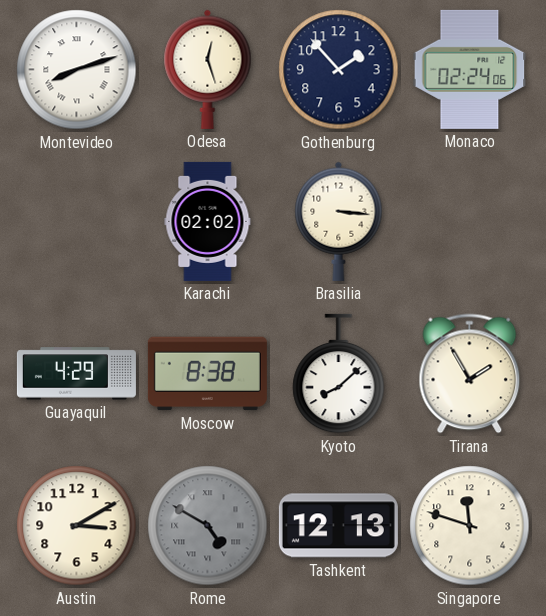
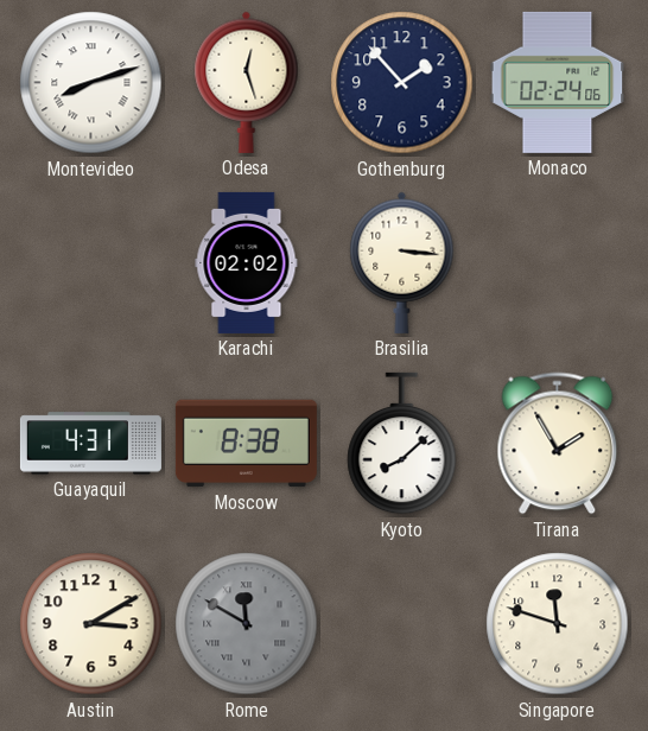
Guayaquil: 4:29 -> 4:31 (90, 444)
Rome: 4:50 -> 11:50 (247, 624)
Tashkent: 12:13 -> none (338, 526)
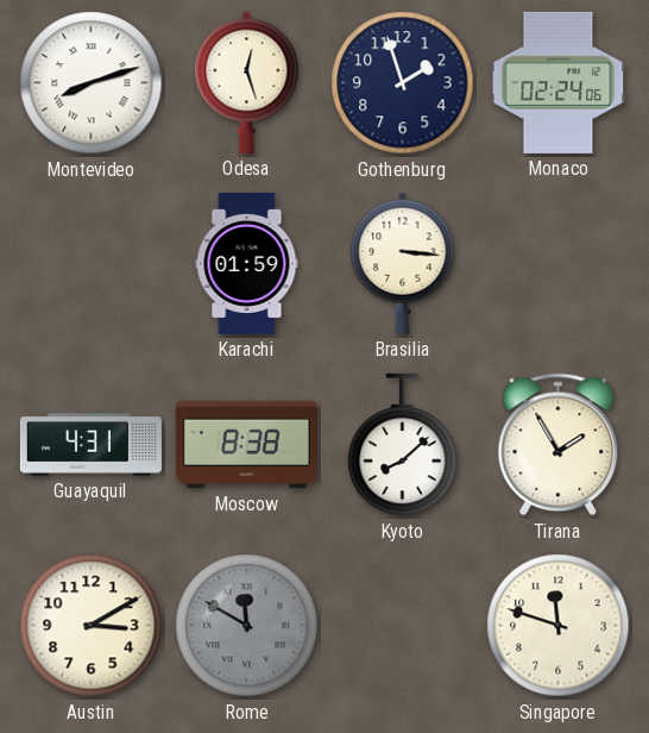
Gothenburg: 1:53 -> 1:57 (403, 83)
Karachi: 02:02 -> 01:59 (247, 263)
